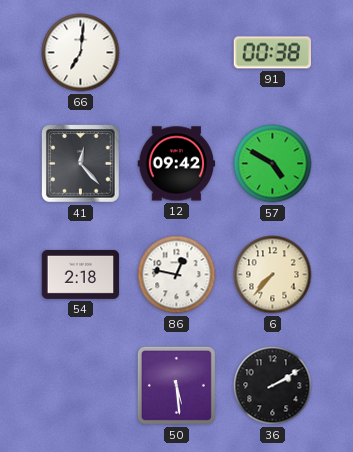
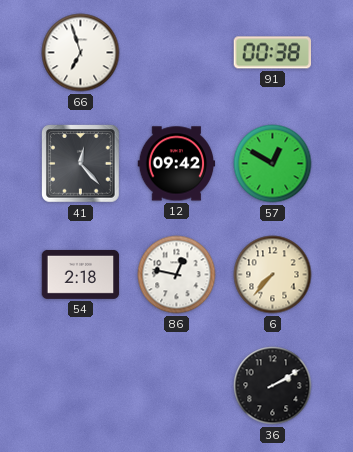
66: 7:01 -> 6:57 (81, 53)
57: 4:50 -> 12:50 (273, 164)
50: 5:29 -> none (176, 385)
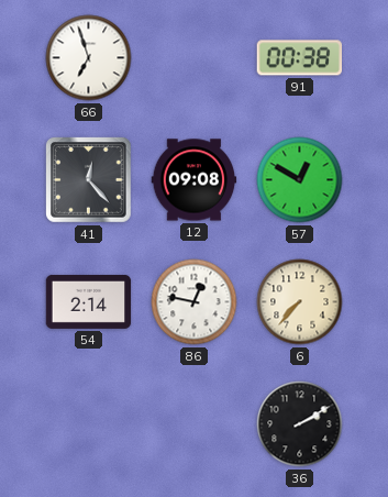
12: 09:42 -> 09:08 (195, 180)
54: 2:18 -> 2:14 (89, 301)
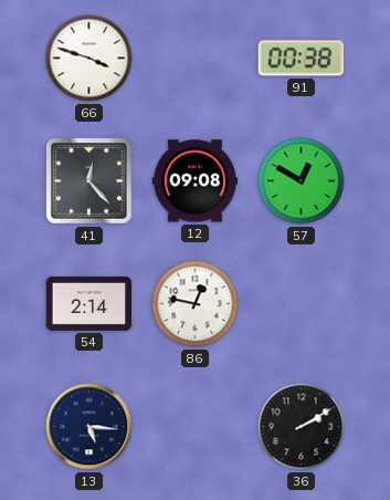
66: 6:57 -> 3:48 (89, 59)
6: 7:37 -> none (300, 302)
13: none -> 5:16 (89, 427)
